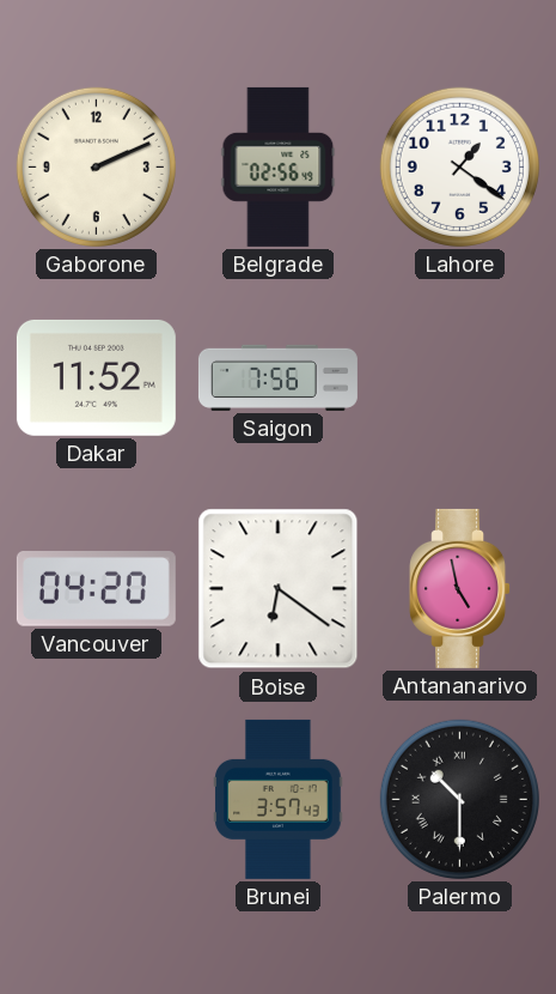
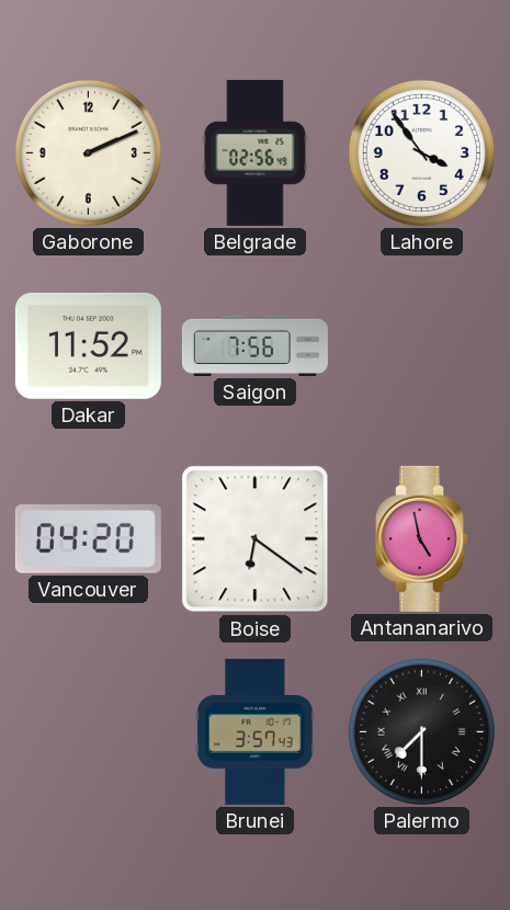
Lahore: 1:21 -> 3:54 (421, 152)
Palermo: 10:30 -> 7:30 (421, 731)
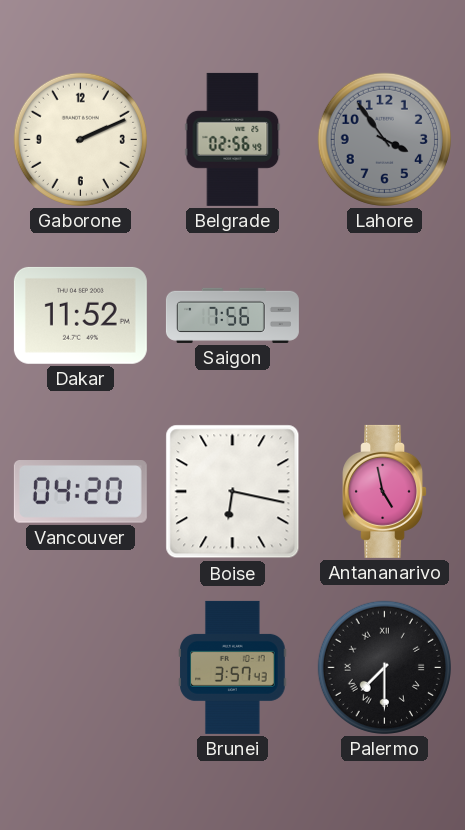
Lahore dial: white -> grey (384, 139)
Boise: 6:21 -> 6:17 (233, 492)
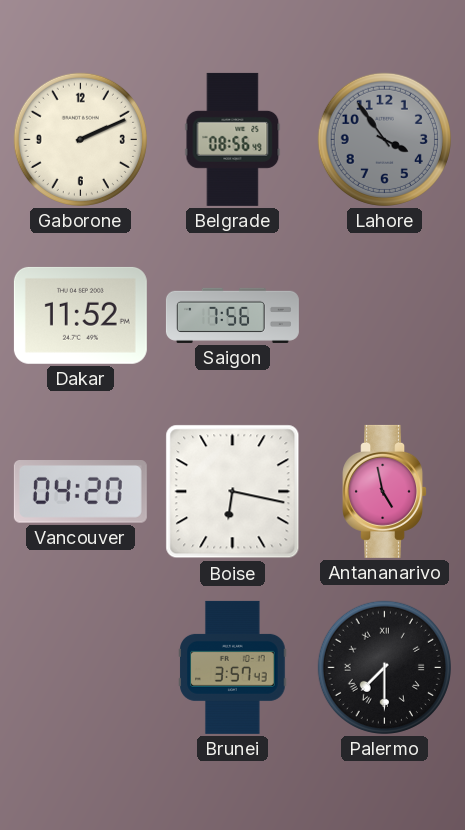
Belgrade: 02:56 -> 08:56 (233, 139)
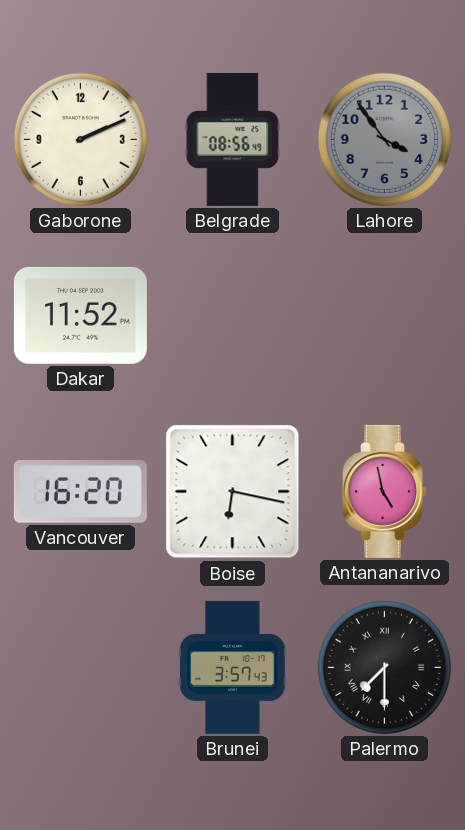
Saigon: 7:56 -> none (232, 315)
Vancouver: 04:20 -> 16:20 (80, 492)
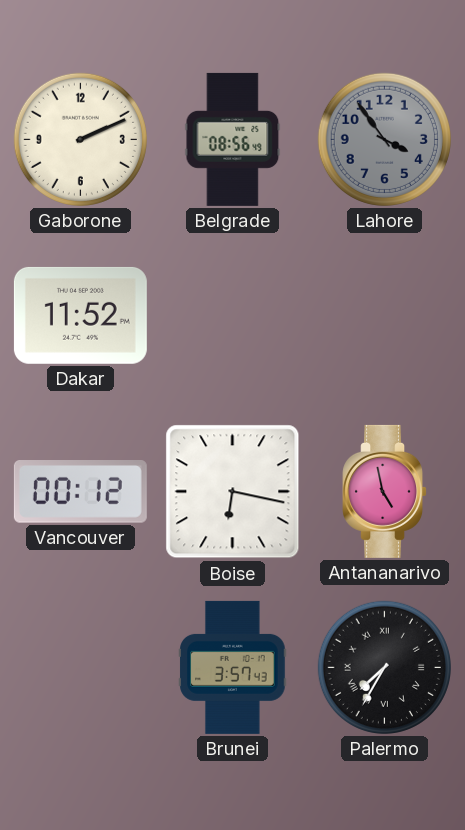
Vancouver: 16:20 -> 00:12 (80, 492)
Palermo: 7:30 -> 7:35 (384, 667)
